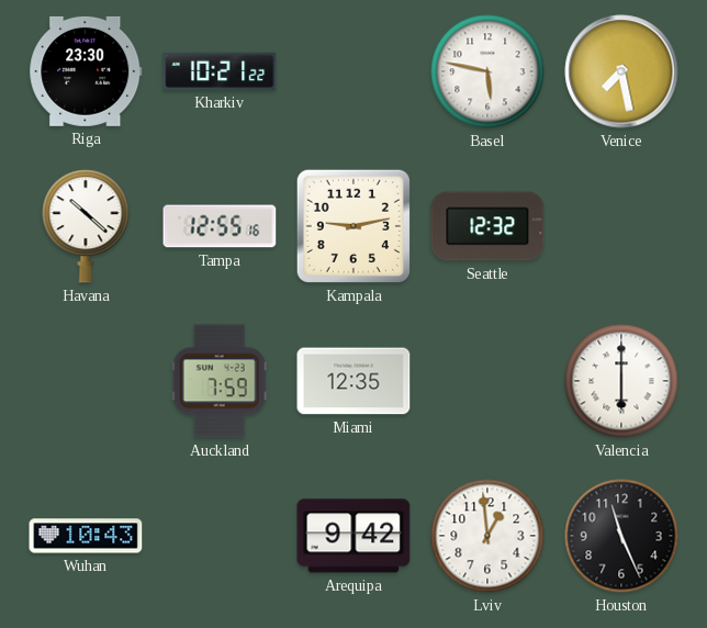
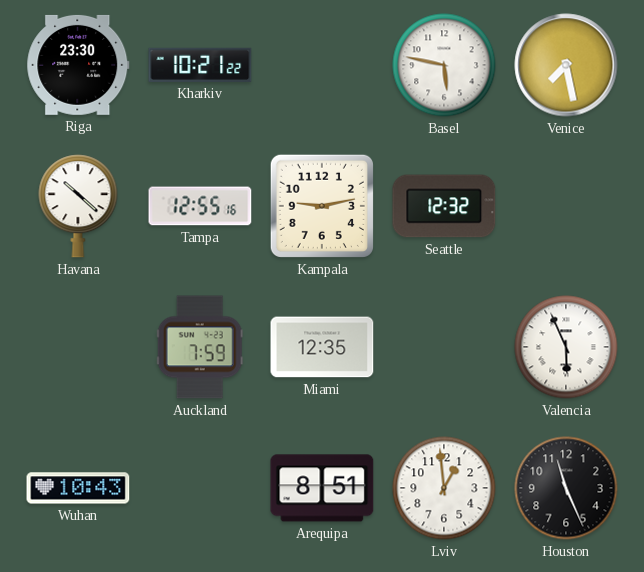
Valencia: 6:00 -> 5:56 (566, 347)
Arequipa: 9:42 -> 8:51 (322, 488)
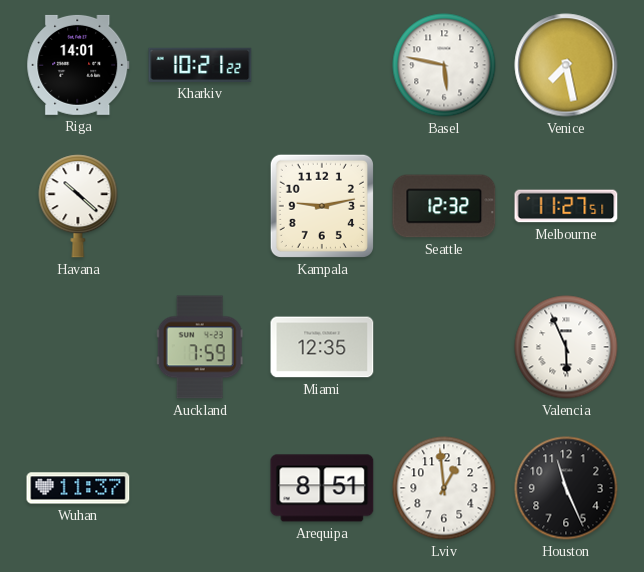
Riga: 23:30 -> 14:01 (78, 65)
Tampa: 12:55 -> none (200, 206)
Melbourne: none -> 11:27 (566, 206)
Wuhan: 10:43 -> 11:37 (78, 488)
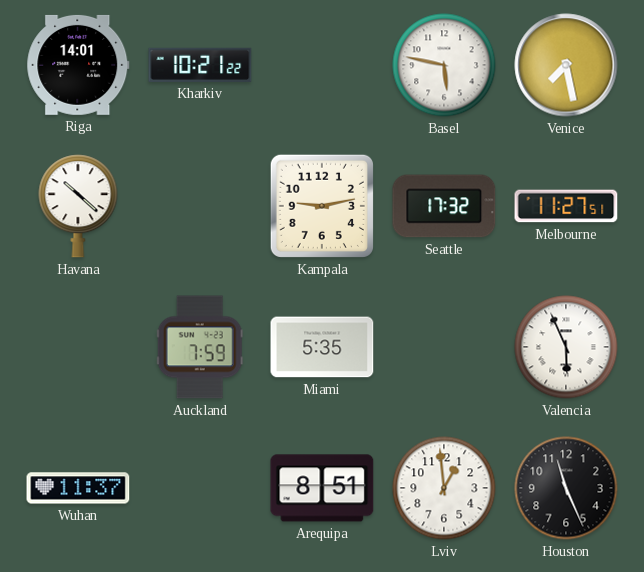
Seattle: 12:32 -> 17:32 (444, 206)
Miami: 12:35 -> 5:35 (322, 347)
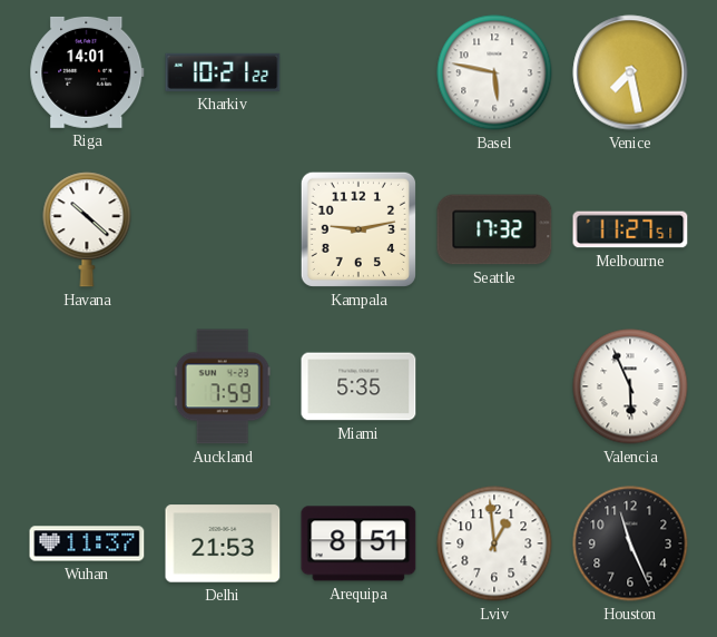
Delhi: none -> 21:53 (223, 543)
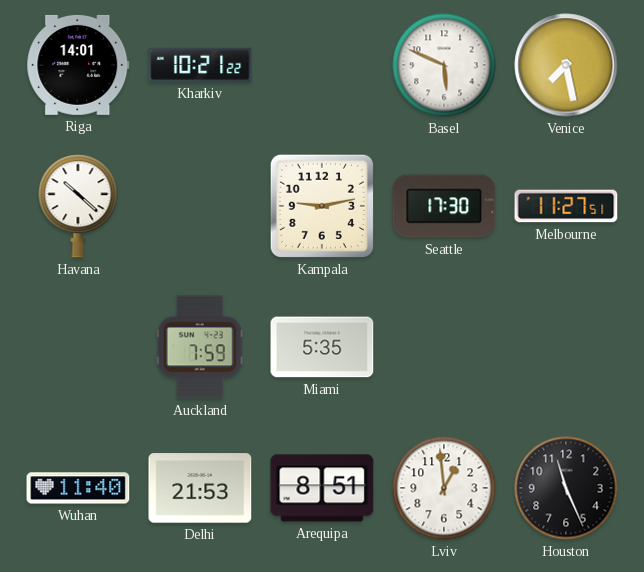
Basel: 5:47 -> 5:49 (444, 65)
Seattle: 17:32 -> 17:30 (444, 206)
Valencia: 5:56 -> none (630, 386)
Wuhan: 11:37 -> 11:40 (78, 488)
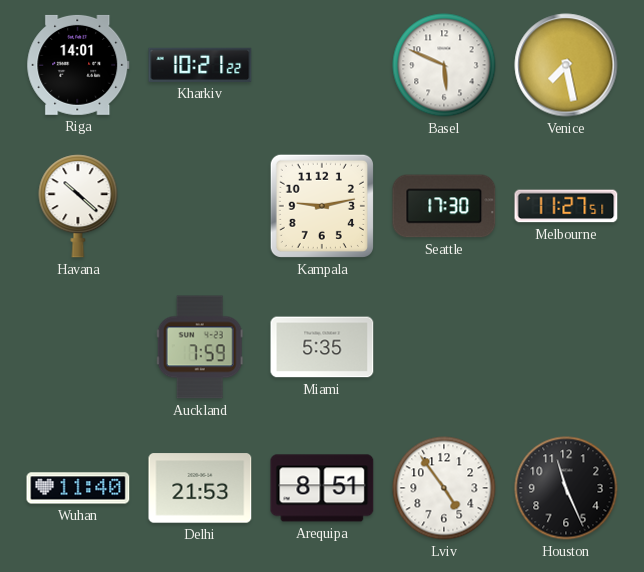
Lviv: 12:59 -> 4:54 (444, 488)
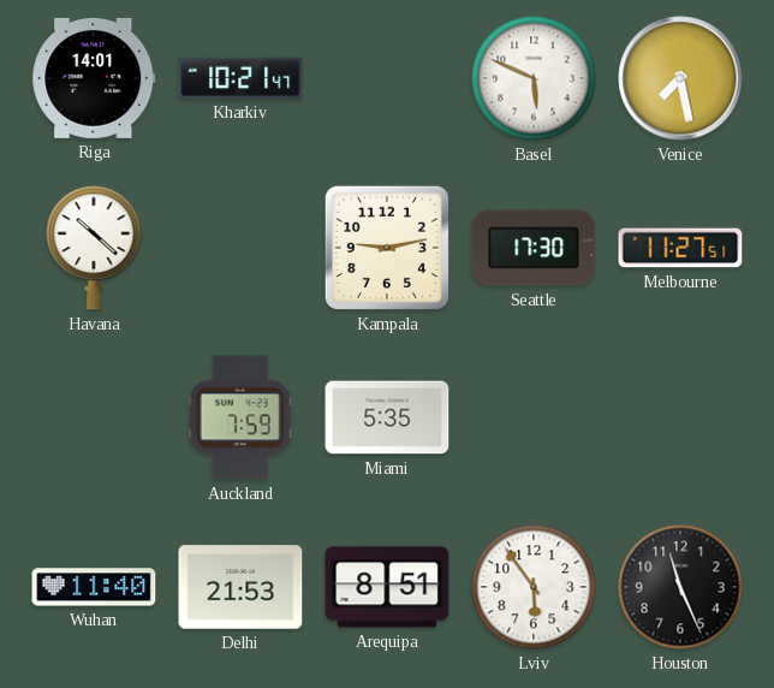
Kharkiv: 10:21:22 -> 10:21:47 (240, 78)
Lviv: 4:54 -> 5:54 (534, 587)
